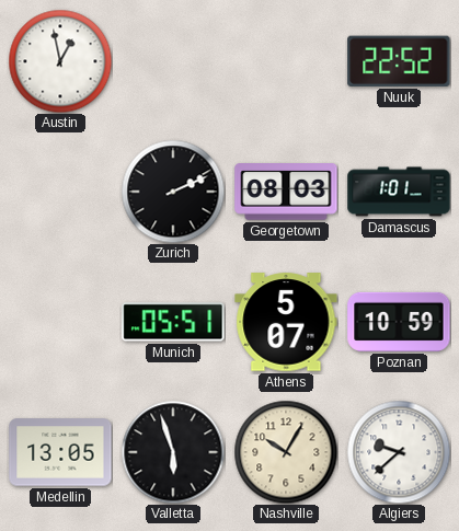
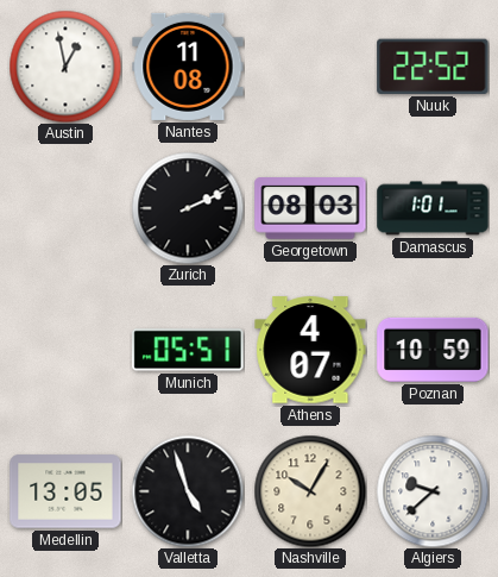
Nantes: none -> 11:08 (188, 67)
Athens: 5:07 -> 4:07 (310, 350)
Valletta: 5:57 -> 4:57 (188, 491)
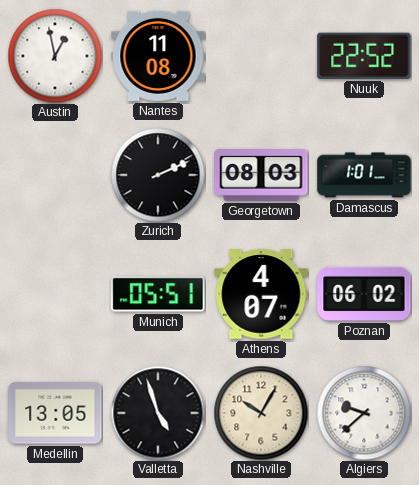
Poznan: 10:59 -> 06:02 (364, 294)
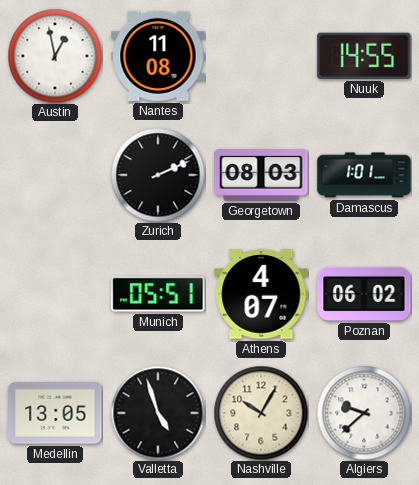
Nuuk: 22:52 -> 14:55 (364, 56)
